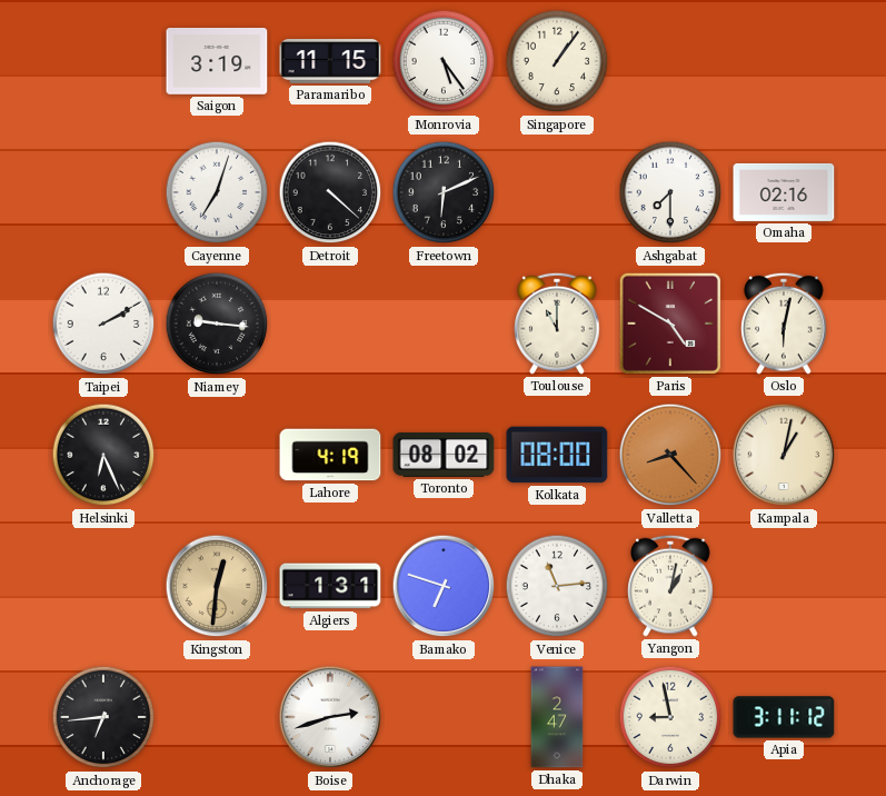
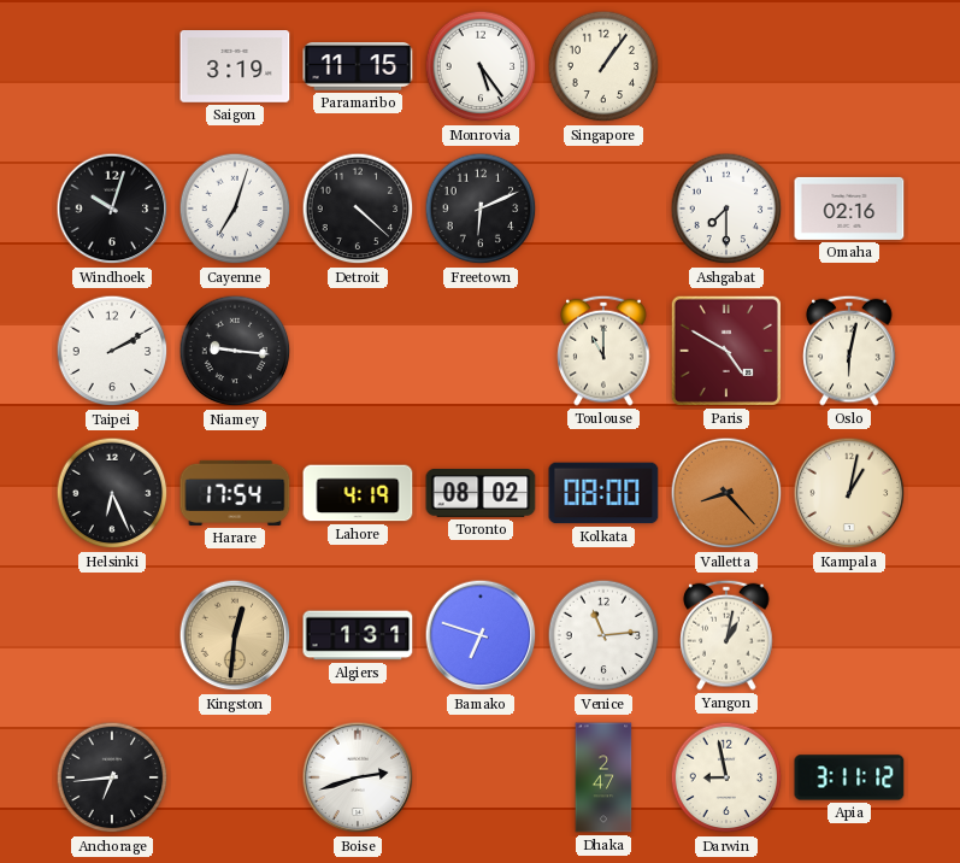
Windhoek: none -> 10:03 (112, 209)
Harare: none -> 17:54 (235, 493)
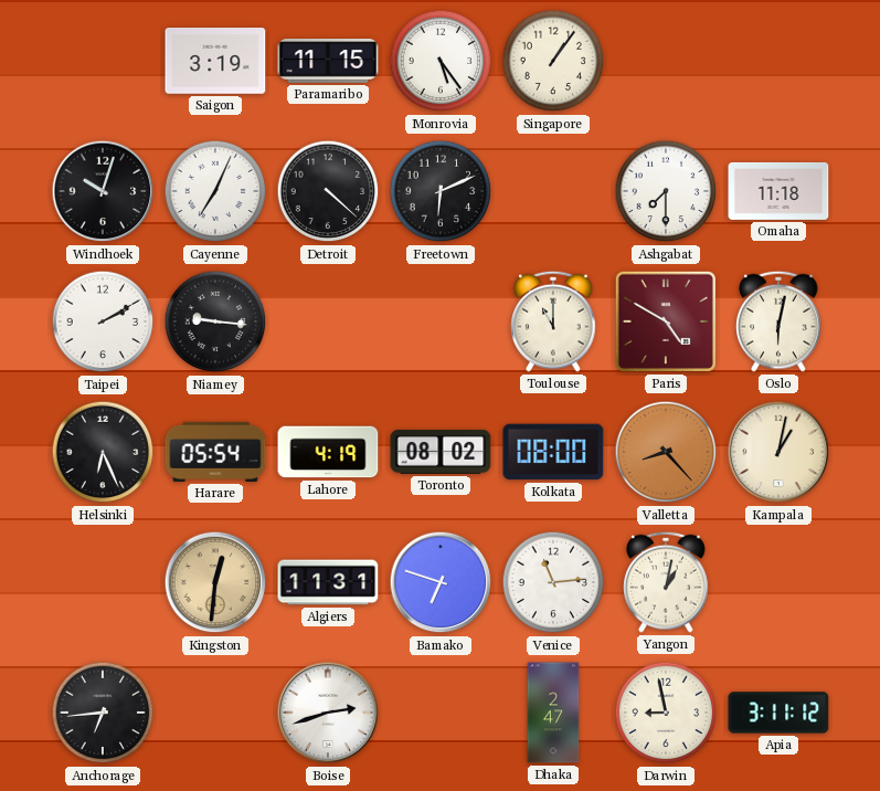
Cayenne: 7:03 -> 7:04 (215, 191)
Omaha: 02:16 -> 11:18 (778, 191)
Harare: 17:54 -> 05:54 (215, 452)
Algiers: 1:31 -> 11:31 (328, 582)
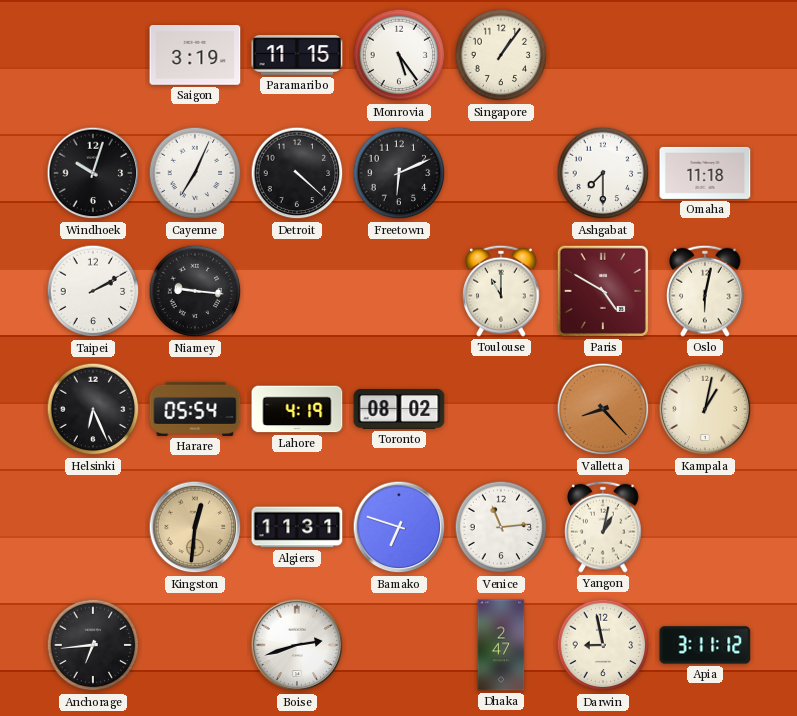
Kolkata: 08:00 -> none (553, 452)
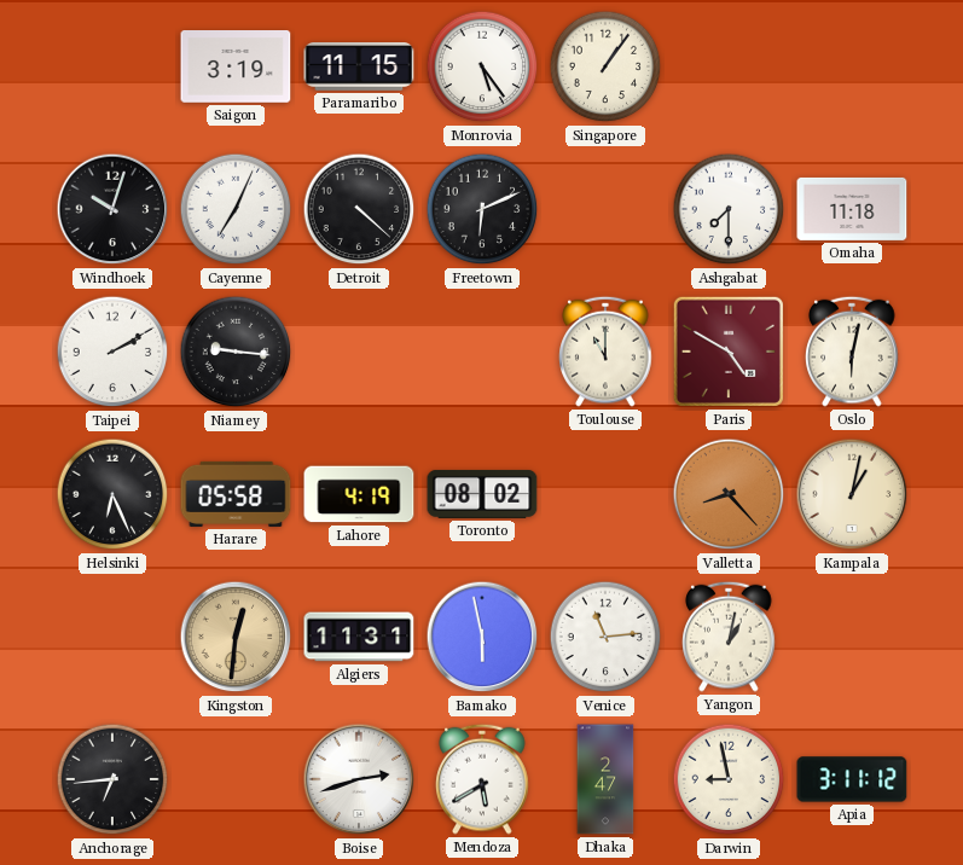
Harare: 05:54 -> 05:58 (236, 494)
Bamako: 6:48 -> 5:58 (482, 637)
Mendoza: none -> 5:40 (482, 779)
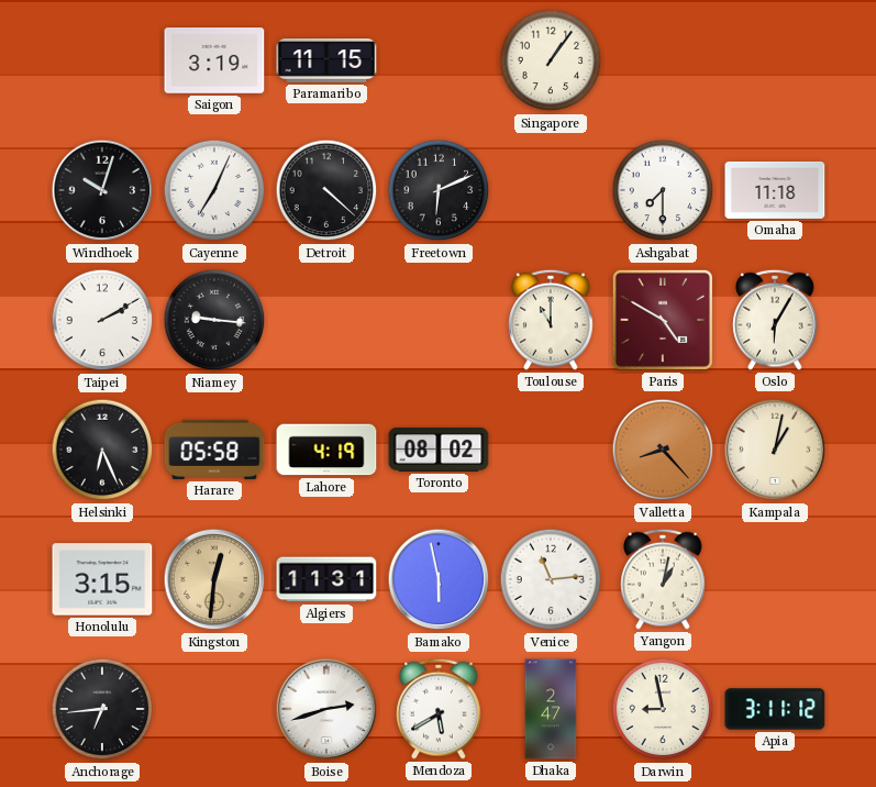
Monrovia: 5:24 -> none (482, 66)
Oslo: 6:02 -> 6:05 (775, 320)
Honolulu: none -> 3:15 (102, 579)
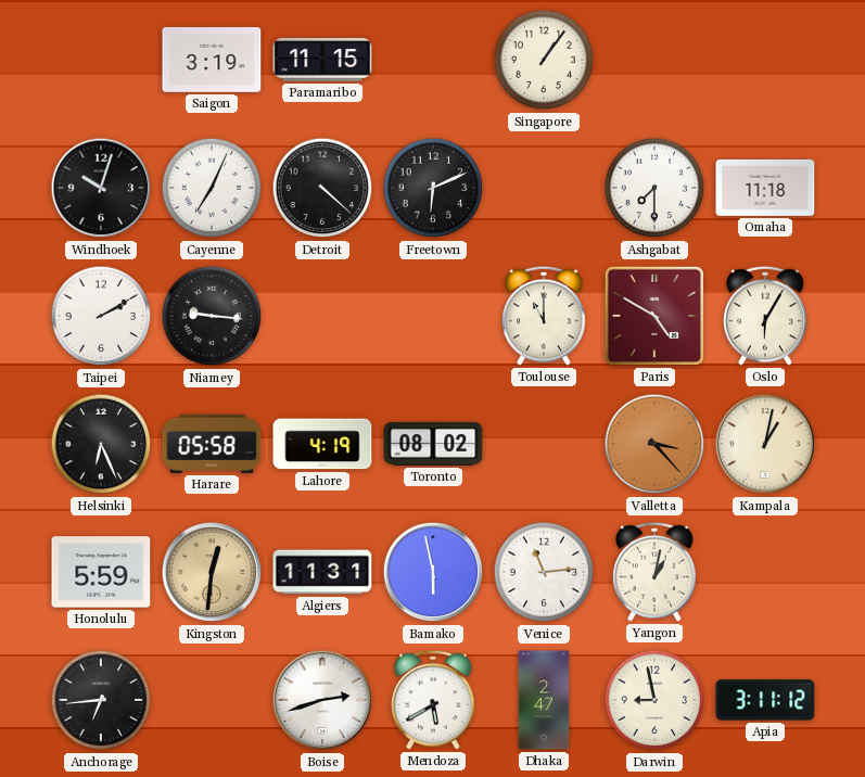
Valletta: 8:23 -> 3:23 (654, 444)
Honolulu: 3:15 -> 5:59 (101, 572)
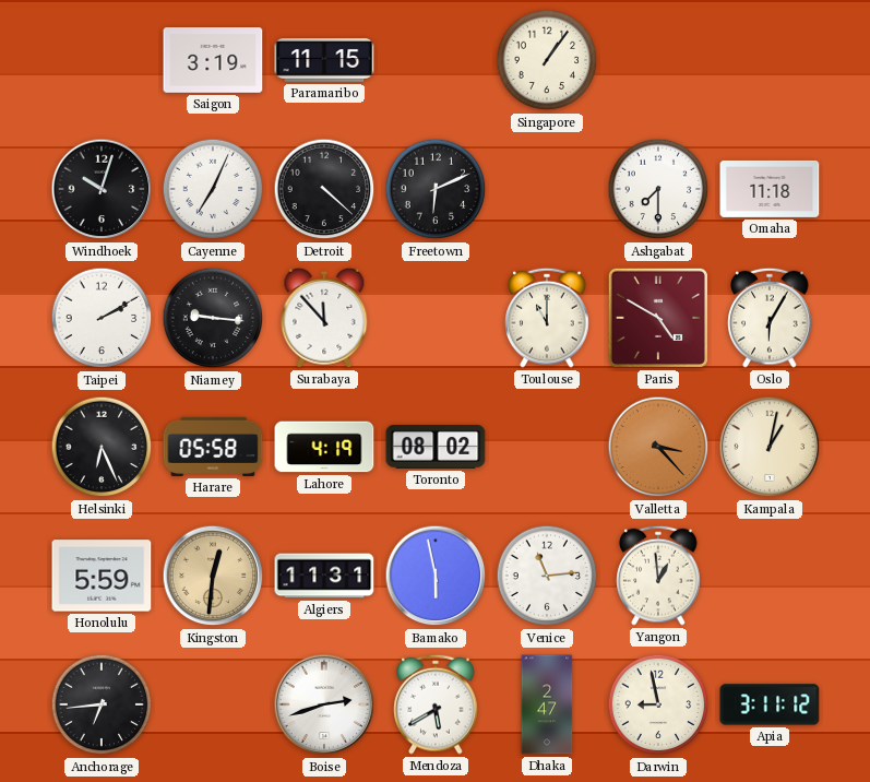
Surabaya: none -> 11:53 (324, 318)
Yangon: 1:02 -> 12:59 (658, 576)
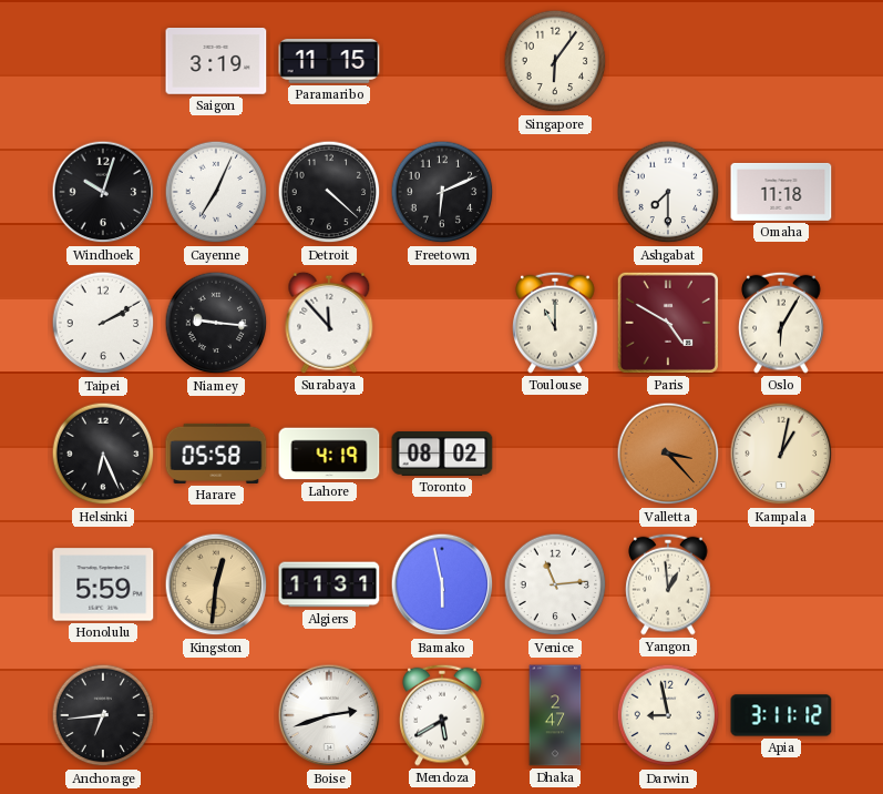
Singapore: 1:06 -> 6:06 (555, 61)
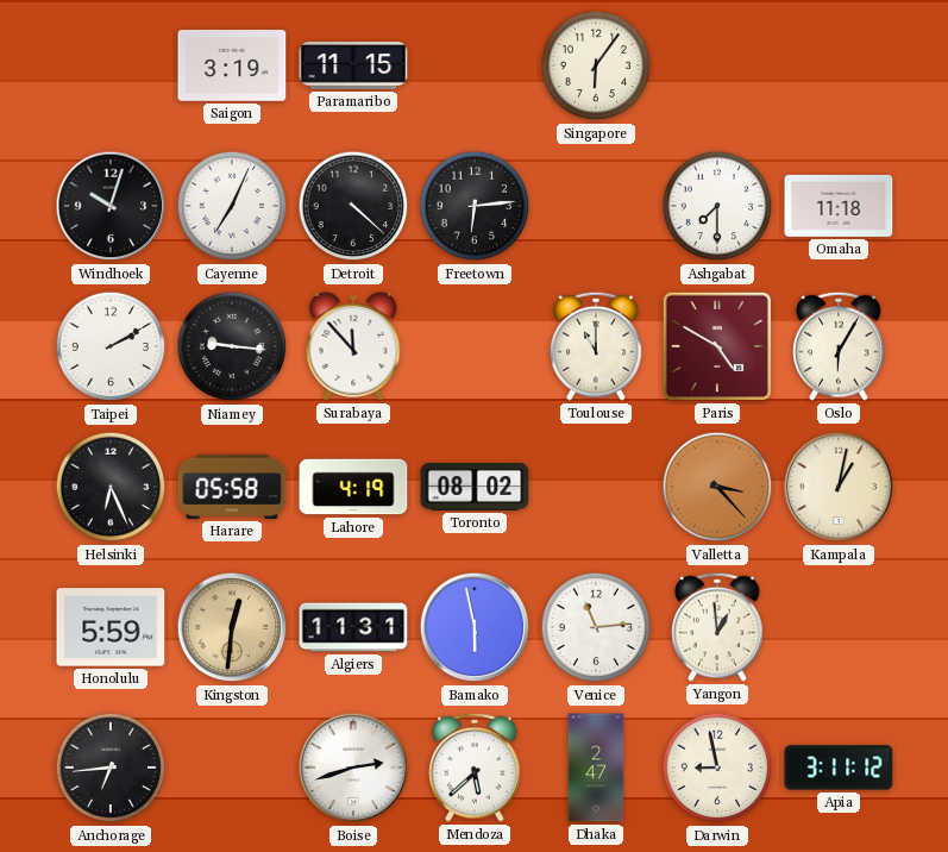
Freetown: 6:11 -> 6:14 (475, 206)
Mendoza: 5:40 -> 5:38 (475, 768)
